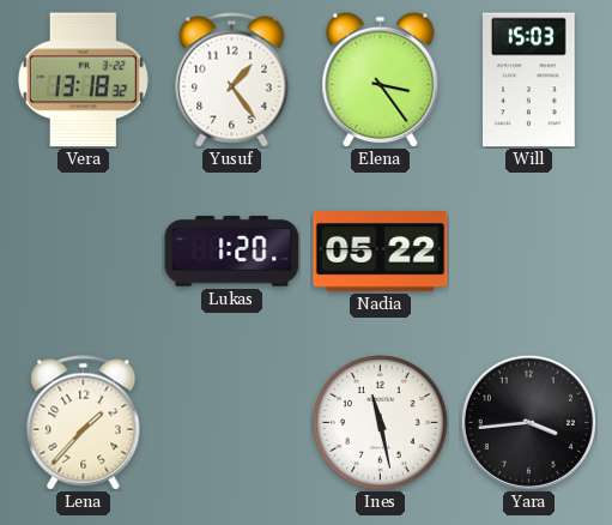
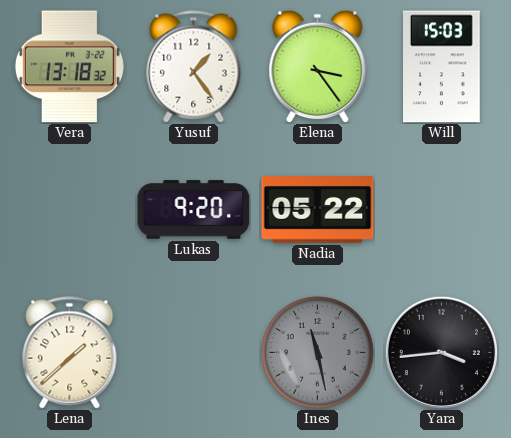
Lukas: 1:20 -> 9:20 (194, 210)
Lena: 1:37 -> 1:38 (70, 353)
Ines dial: white -> grey (318, 353)
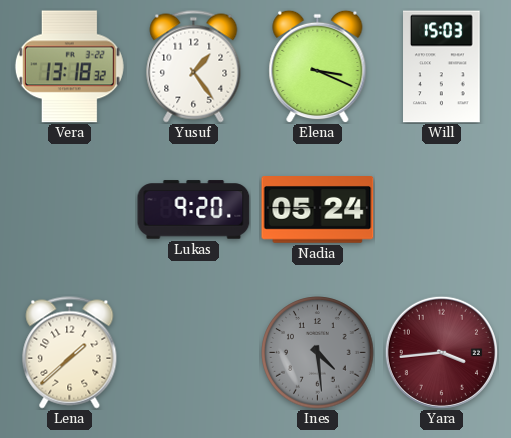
Elena: 3:24 -> 3:19 (318, 66)
Nadia: 05:22 -> 05:24 (318, 210)
Ines: 11:28 -> 4:29 (318, 353)
Yara dial: black -> burgundy (441, 352)
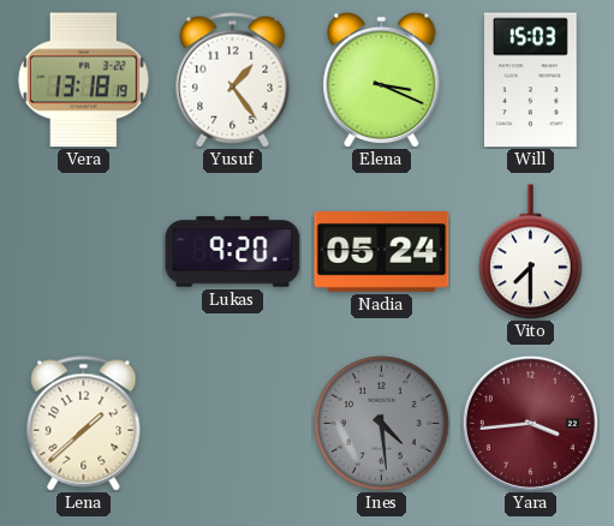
Vera: 13:18:32 -> 13:18:19 (83, 80)
Vito: none -> 7:30 (531, 252)
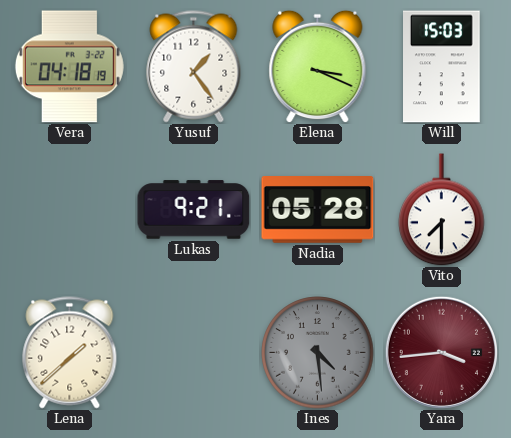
Vera: 13:18 -> 04:18 (69, 67)
Lukas: 9:20 -> 9:21 (194, 210)
Nadia: 05:24 -> 05:28 (318, 210)
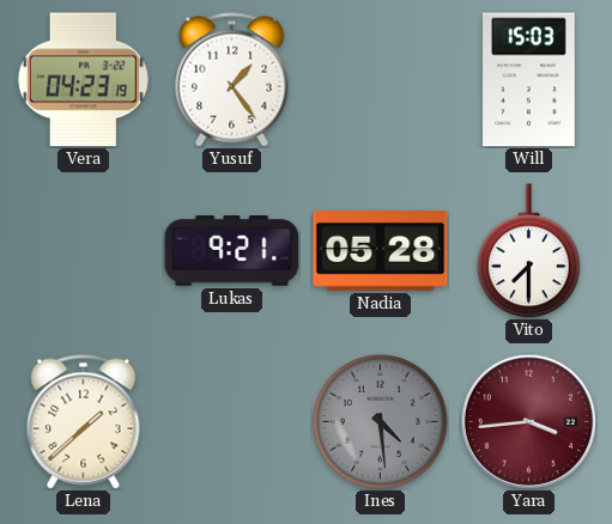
Vera: 04:18 -> 04:23 (83, 80)
Elena: 3:19 -> none (318, 66)
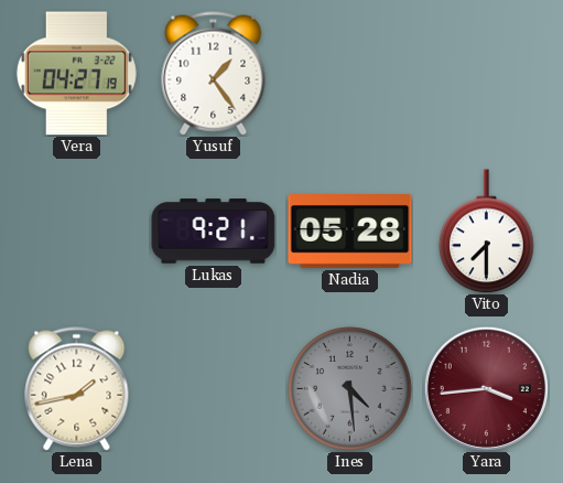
Vera: 04:23 -> 04:27 (76, 74)
Will: 15:03 -> none (529, 80)
Lena: 1:38 -> 1:43 (77, 389)
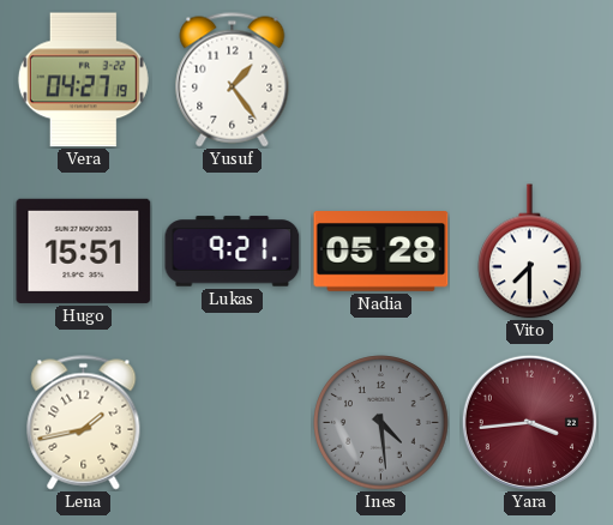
Hugo: none -> 15:51 (84, 251)
